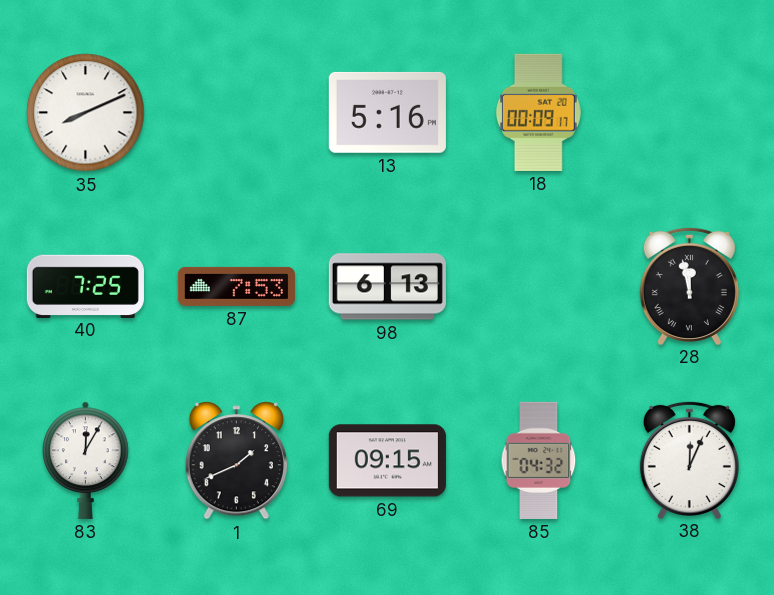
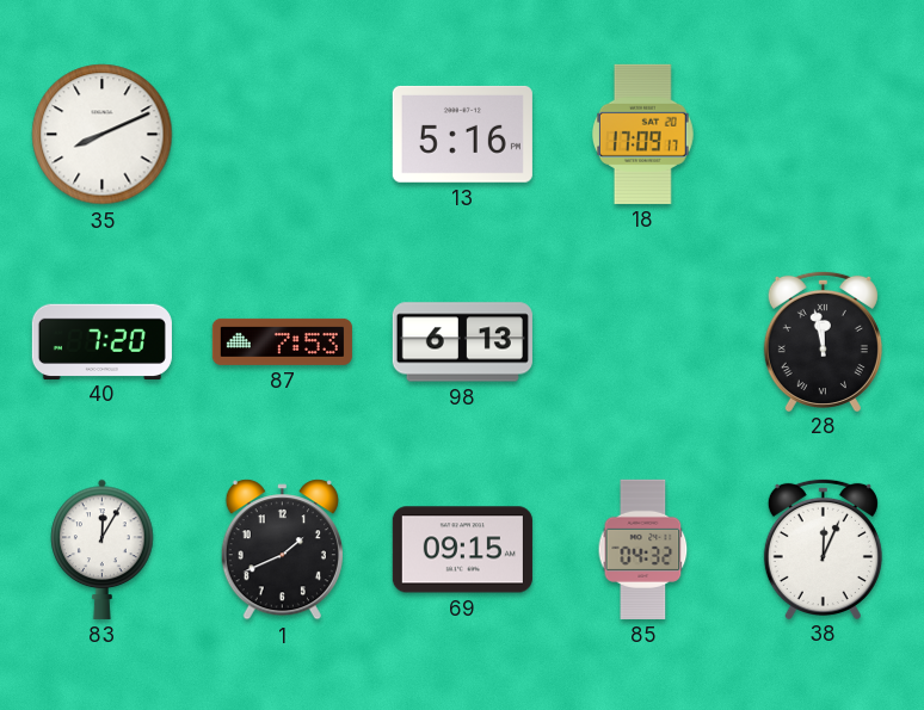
18: 00:09 -> 17:09 (642, 134)
40: 7:25 -> 7:20 (101, 341)
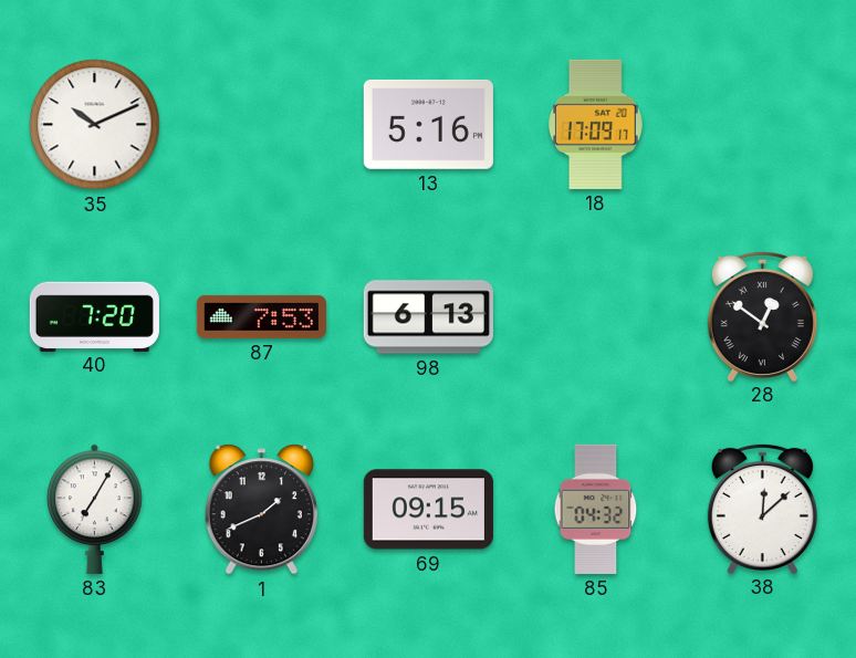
35: 8:11 -> 10:11 (95, 125)
28: 11:58 -> 12:51 (762, 315)
83: 12:05 -> 7:05 (95, 509)
38: 12:04 -> 12:08 (762, 508)
